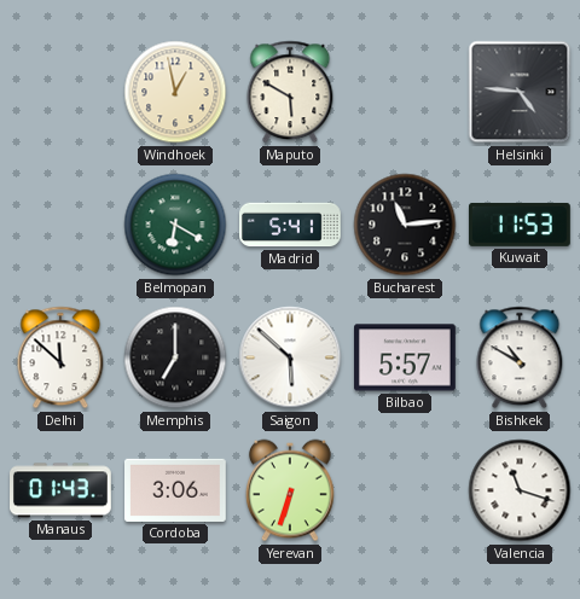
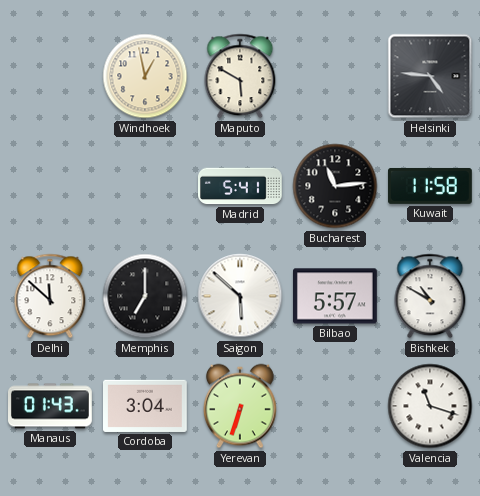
Belmopan: 6:20 -> none (175, 225)
Kuwait: 11:53 -> 11:58 (431, 186)
Cordoba: 3:06 -> 3:04 (146, 406)
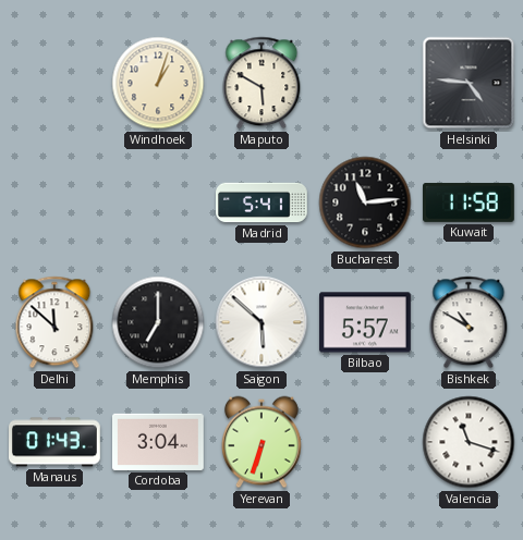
Windhoek: 12:58 -> 1:03 (158, 83)
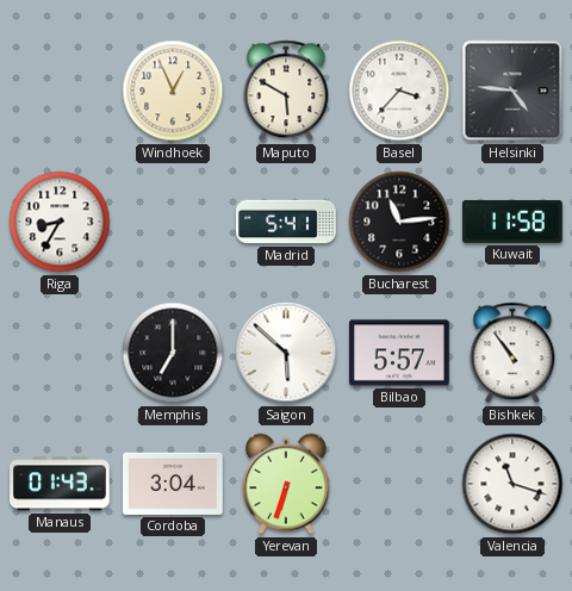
Windhoek: 1:03 -> 12:56 (173, 91)
Basel: none -> 3:37 (399, 91)
Riga: none -> 8:35 (60, 222)
Delhi: 11:52 -> none (54, 322)
Bishkek: 10:50 -> 10:54 (512, 353)
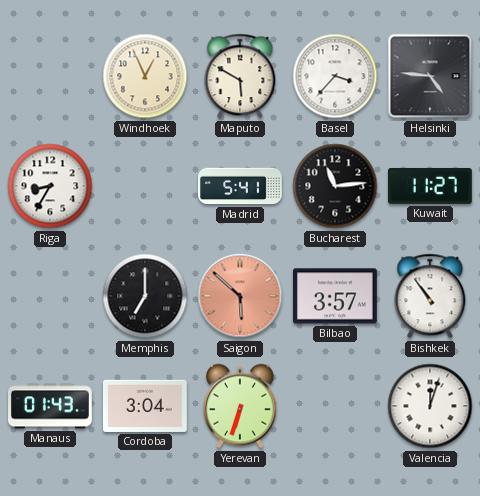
Kuwait: 11:58 -> 11:27 (431, 186)
Saigon dial: white -> salmon (240, 296)
Bilbao: 5:57 -> 3:57 (336, 296)
Valencia: 11:18 -> 12:03 (430, 406)
